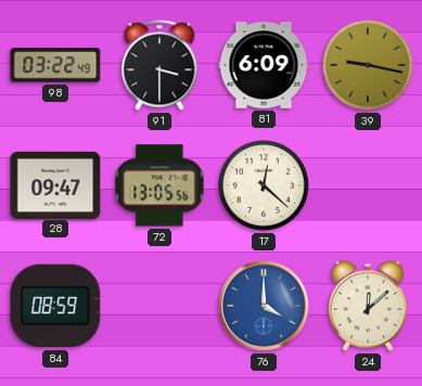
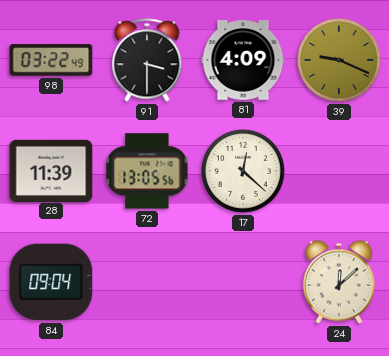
81: 6:09 -> 4:09 (243, 60)
39: 9:17 -> 9:19 (339, 60)
28: 09:47 -> 11:39 (51, 170)
84: 08:59 -> 09:04 (51, 282)
76: 4:00 -> none (264, 306)
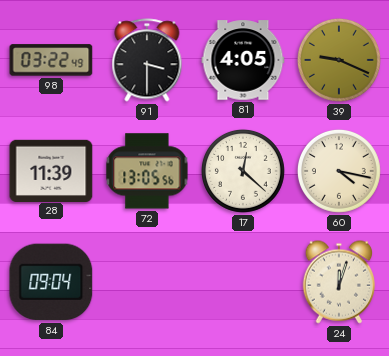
81: 4:09 -> 4:05 (243, 60)
60: none -> 4:17 (339, 171)
24: 12:08 -> 12:03 (338, 282)
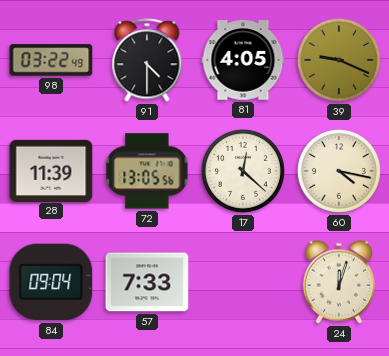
91: 3:30 -> 4:30 (147, 60)
57: none -> 7:33 (147, 282)
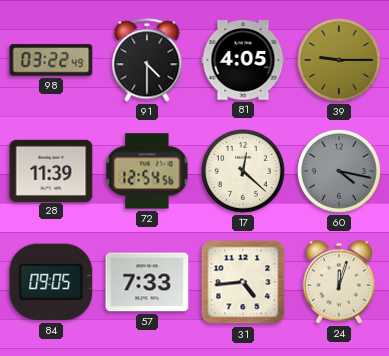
39: 9:19 -> 9:15 (339, 60)
72: 13:05 -> 12:54 (147, 171)
60 dial: cream -> grey (339, 171)
84: 09:04 -> 09:05 (51, 282)
31: none -> 4:44 (243, 282)
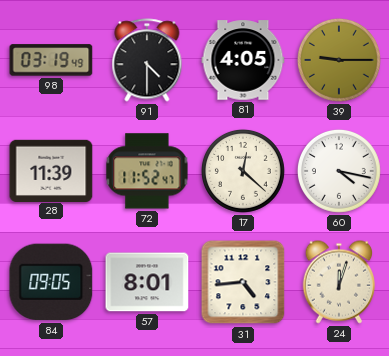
98: 03:22 -> 03:19 (51, 60)
72: 12:54 -> 11:52 (147, 171)
60 dial: grey -> white (339, 171)
57: 7:33 -> 8:01 (147, 282)
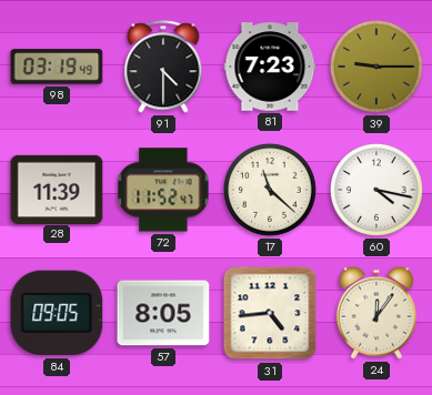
81: 4:05 -> 7:23 (270, 67)
17: 12:22 -> 11:22 (270, 190)
57: 8:01 -> 8:05 (163, 313)
24: 12:03 -> 12:06 (375, 313)
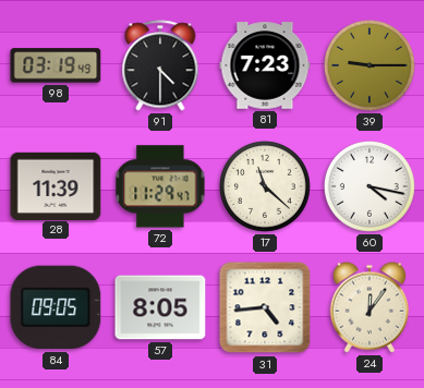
72: 11:52 -> 11:29 (160, 186)
